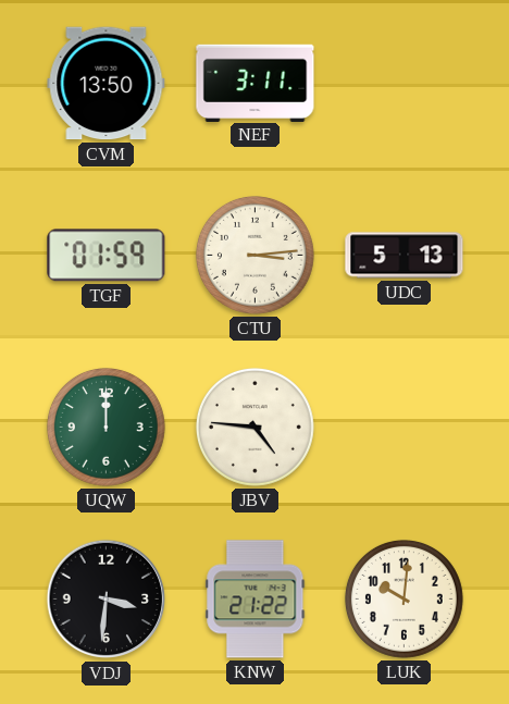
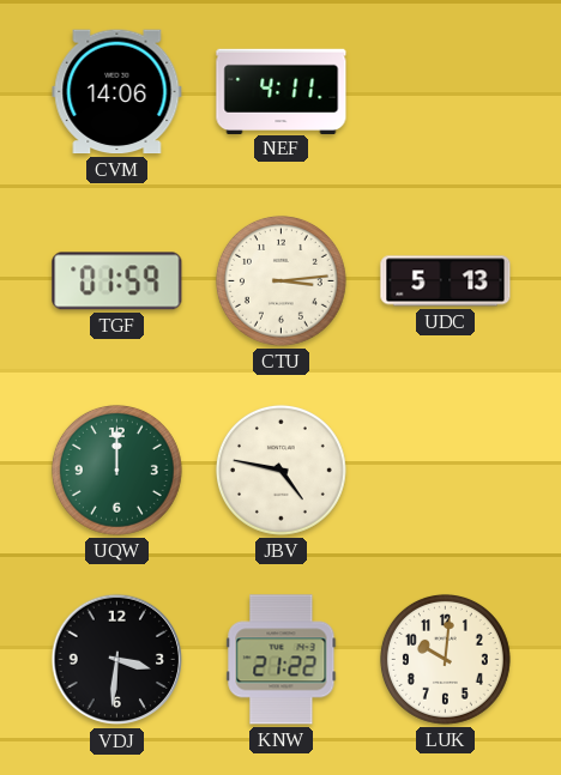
CVM: 13:50 -> 14:06 (117, 92)
NEF: 3:11 -> 4:11 (282, 91)
JBV: 4:46 -> 4:47 (280, 470)
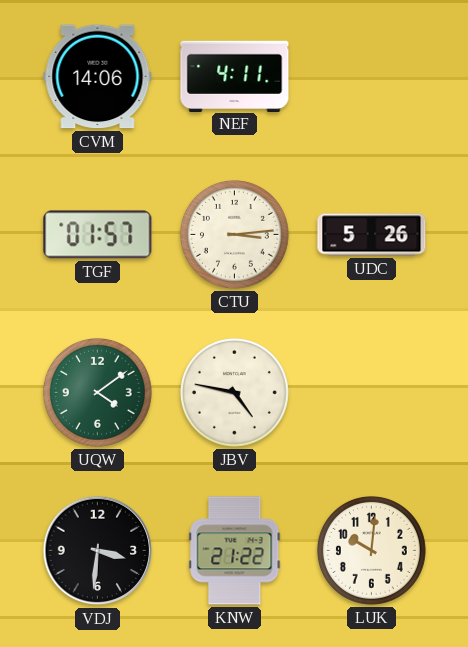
TGF: 01:59 -> 01:57 (98, 235)
UDC: 5:13 -> 5:26 (372, 235)
UQW: 12:00 -> 4:09 (97, 392)
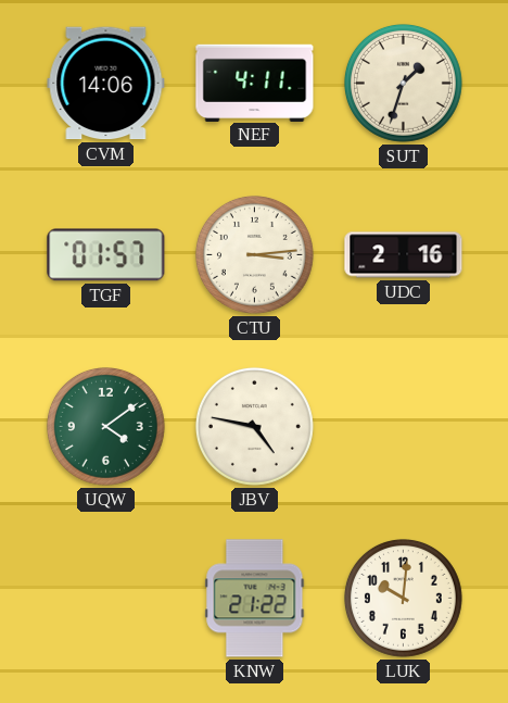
SUT: none -> 1:33 (403, 83)
UDC: 5:26 -> 2:16 (404, 255)
VDJ: 3:31 -> none (98, 551)
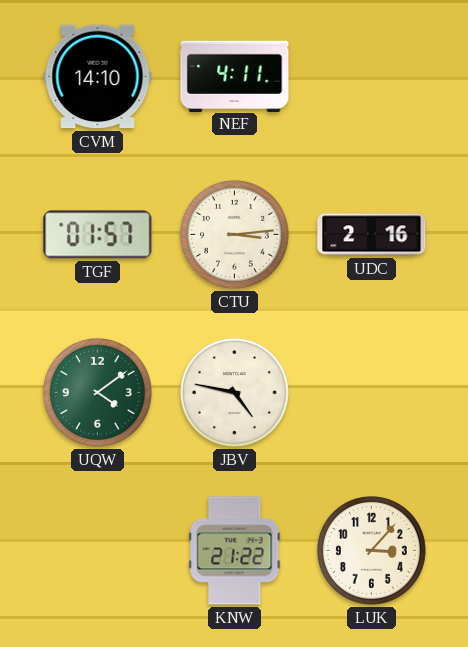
CVM: 14:06 -> 14:10 (98, 77)
SUT: 1:33 -> none (403, 83)
LUK: 10:01 -> 3:07 (371, 550)
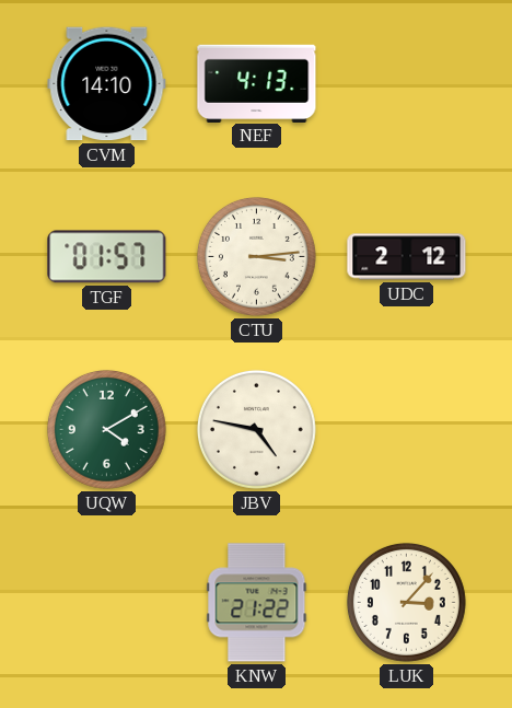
NEF: 4:11 -> 4:13 (257, 83)
UDC: 2:16 -> 2:12 (407, 257)
UQW: 4:09 -> 4:10 (106, 429)
